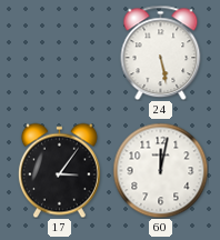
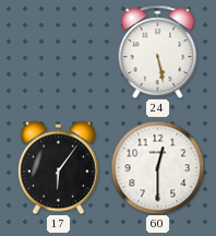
17: 3:06 -> 6:06 (58, 167)
60: 12:02 -> 12:30 (157, 167)
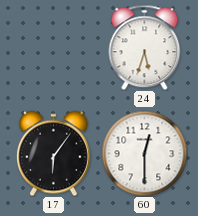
24: 5:28 -> 5:33 (145, 47)
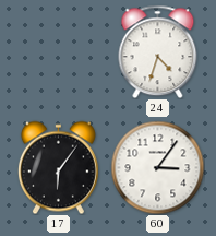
24: 5:33 -> 4:33 (158, 51)
60: 12:30 -> 3:06 (157, 167)
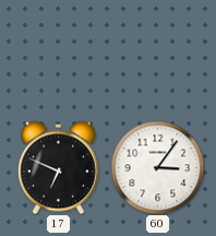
24: 4:33 -> none (158, 51)
17: 6:06 -> 6:49 (58, 167)
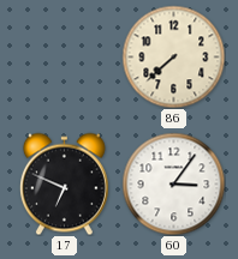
86: none -> 7:38 (173, 56)
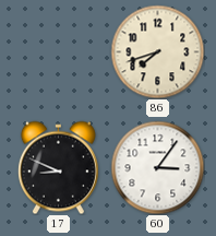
86: 7:38 -> 7:42 (157, 51)
17: 6:49 -> 8:49 (58, 167)
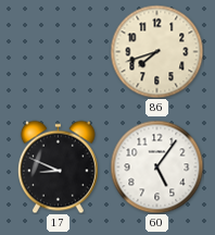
60: 3:06 -> 5:06 (156, 166)
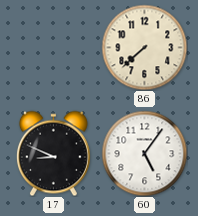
86: 7:42 -> 7:38 (144, 47)
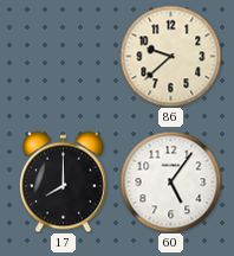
86: 7:38 -> 9:38 (170, 56)
17: 8:49 -> 8:00 (63, 181)
